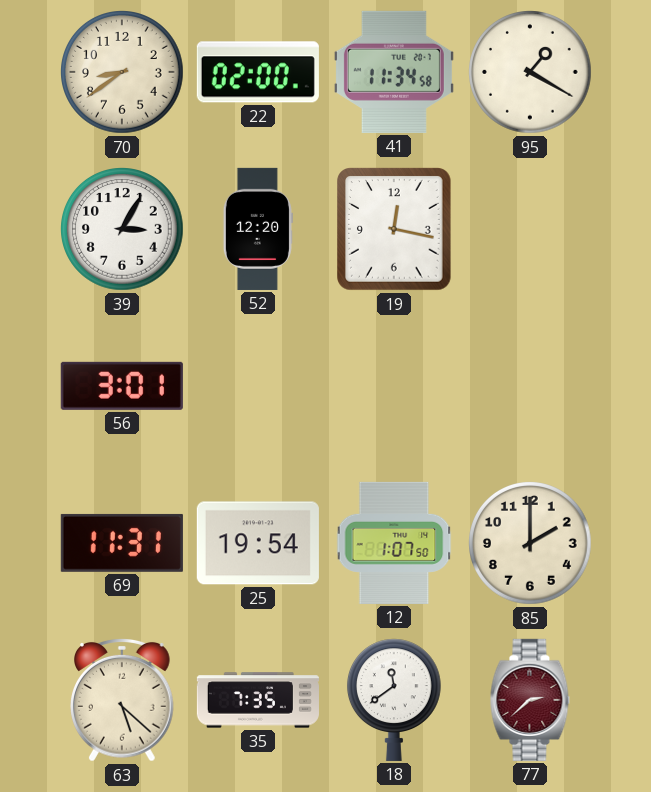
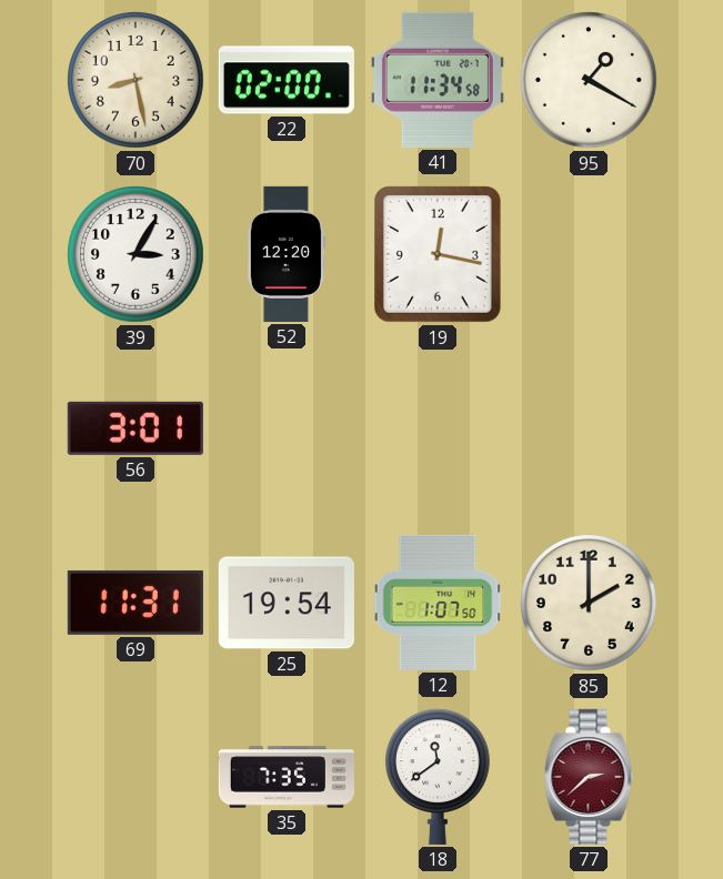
70: 8:39 -> 8:28 (137, 81)
63: 5:22 -> none (123, 701)
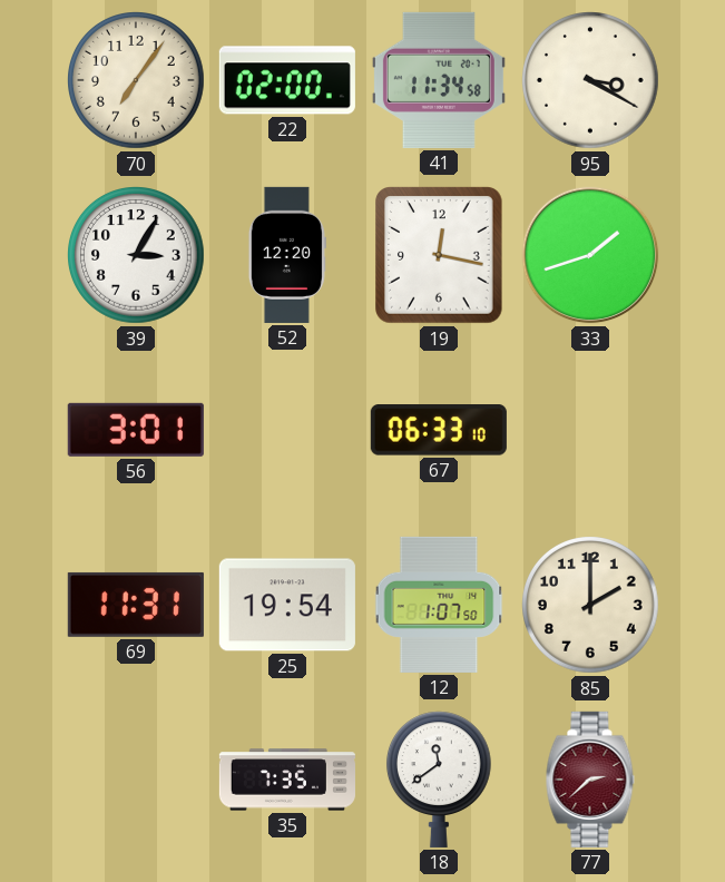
70: 8:28 -> 7:06 (137, 81)
95: 1:20 -> 3:20 (591, 81)
33: none -> 1:42 (590, 255)
67: none -> 06:33 (439, 430)
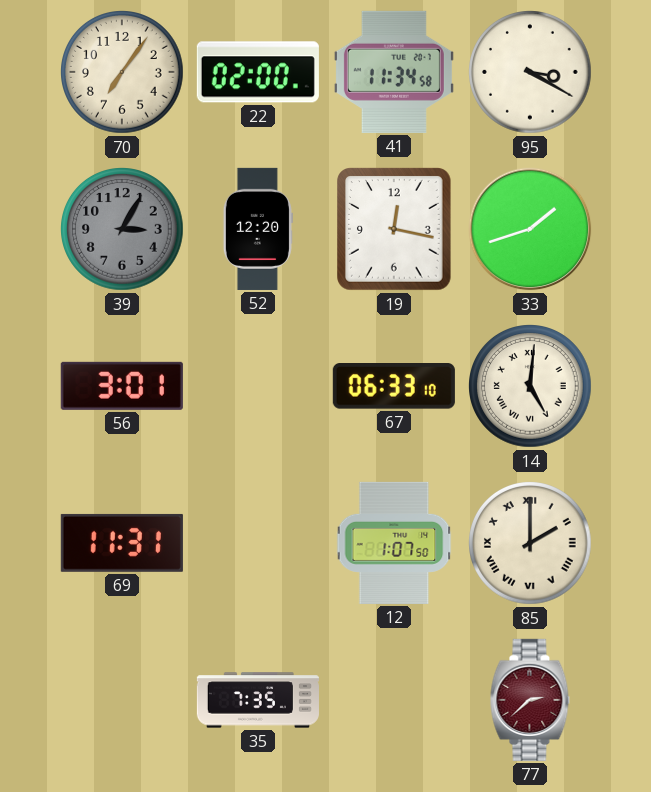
39 dial: white -> grey (123, 230)
14: none -> 5:01 (531, 387)
25: 19:54 -> none (287, 605)
85 numerals: Arabic -> Roman (531, 544)
18: 11:39 -> none (439, 780)
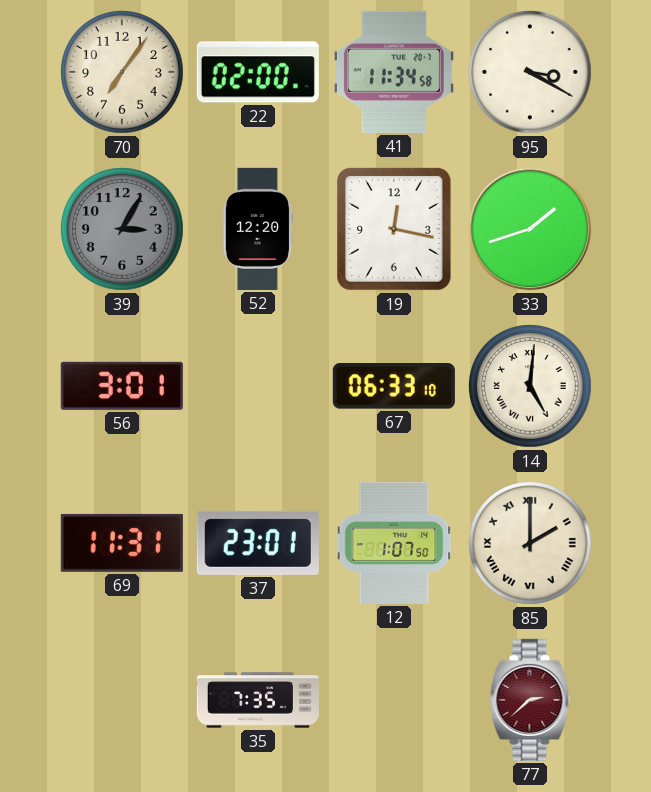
37: none -> 23:01 (258, 543)
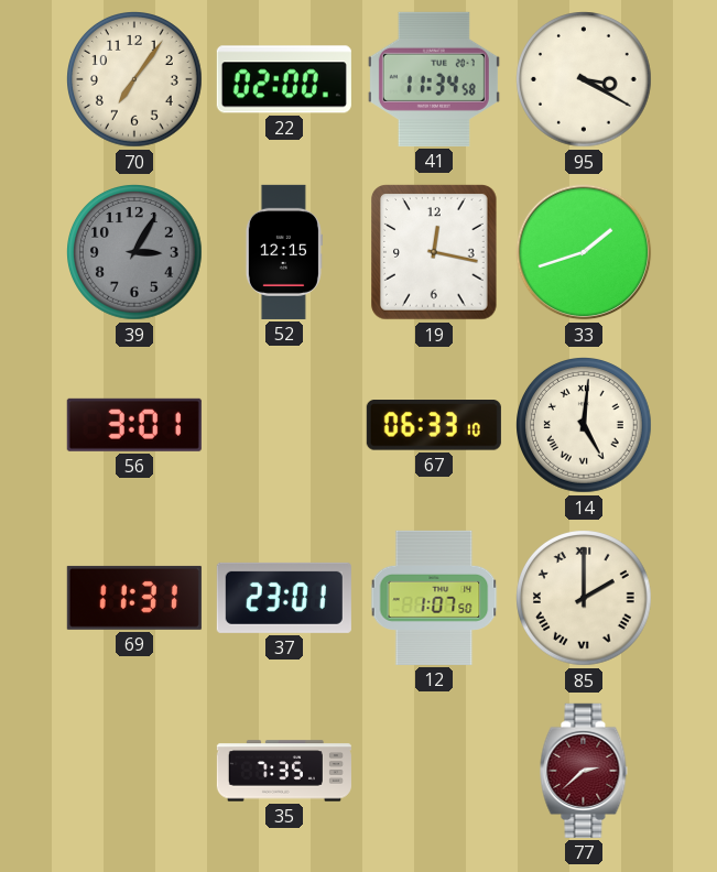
52: 12:20 -> 12:15 (284, 252)
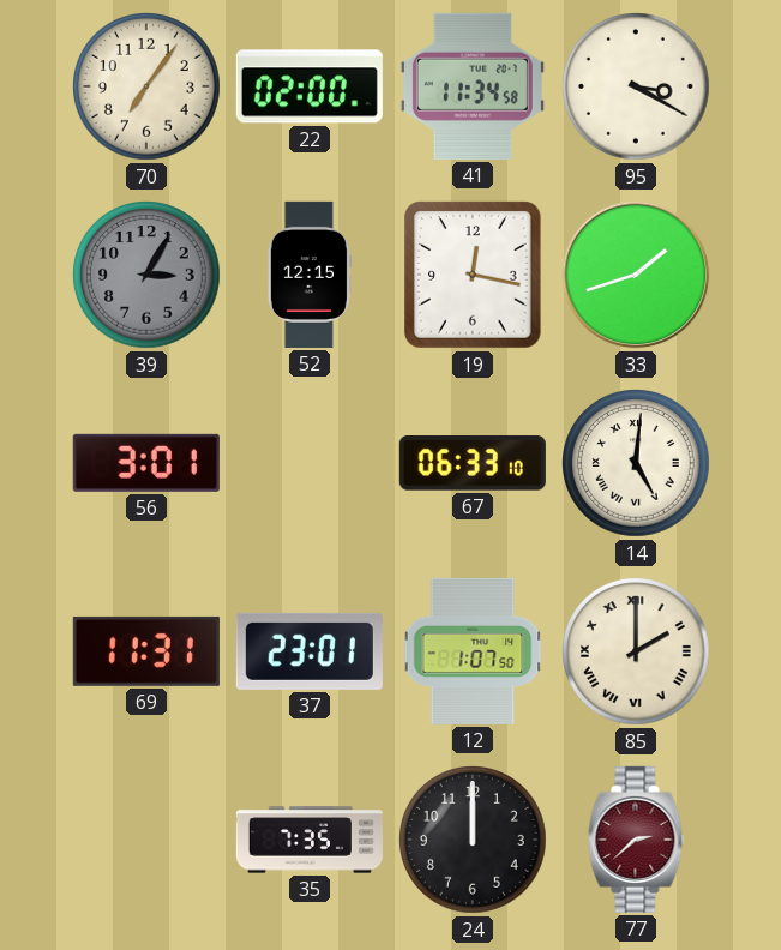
24: none -> 12:00 (474, 841)
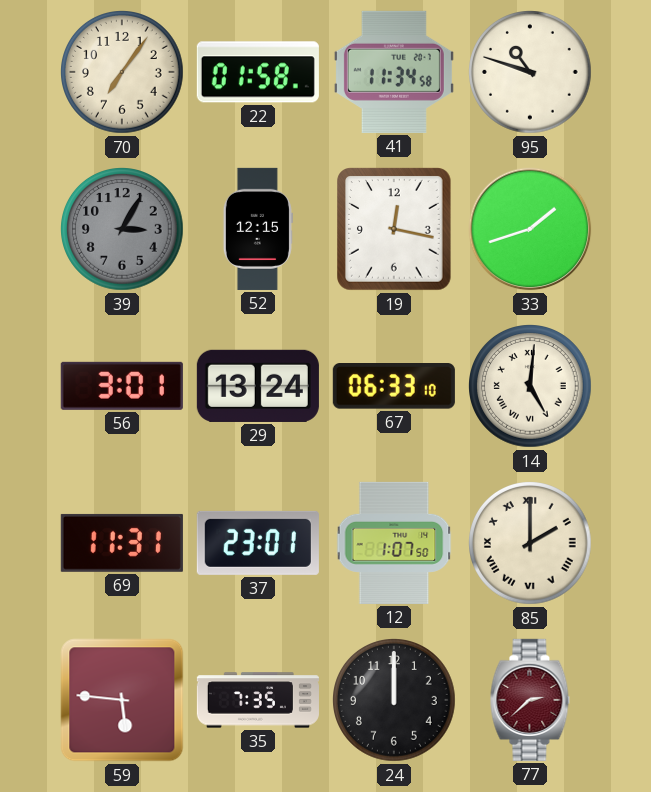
22: 02:00 -> 01:58 (258, 72)
95: 3:20 -> 10:48 (531, 73)
29: none -> 13:24 (258, 386)
59: none -> 5:46 (122, 700)
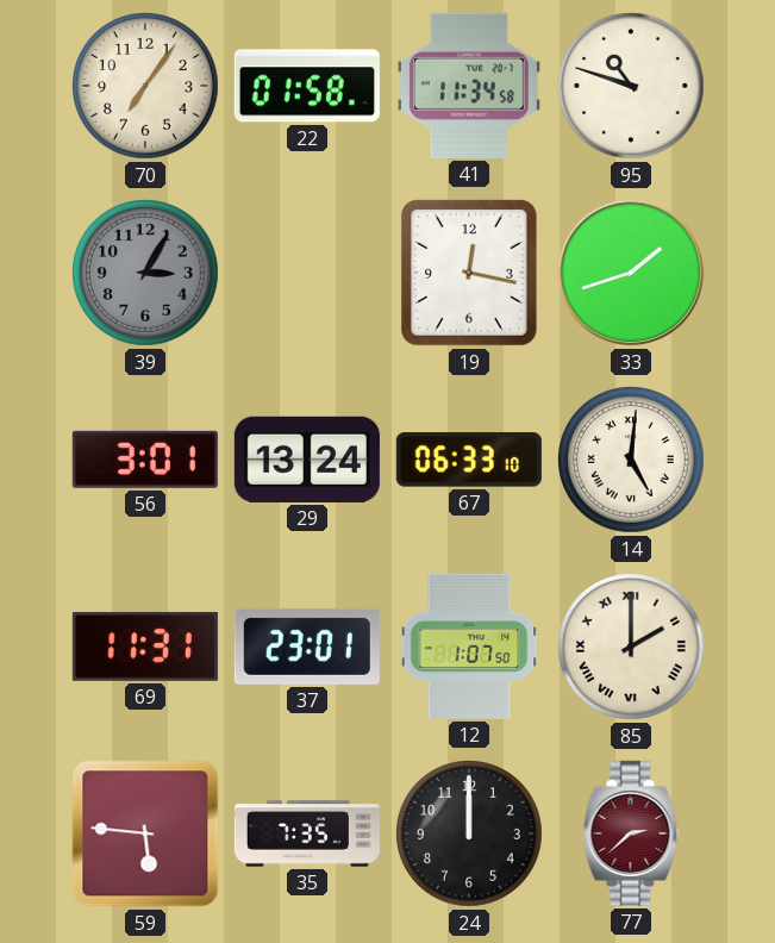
52: 12:15 -> none (258, 229)
